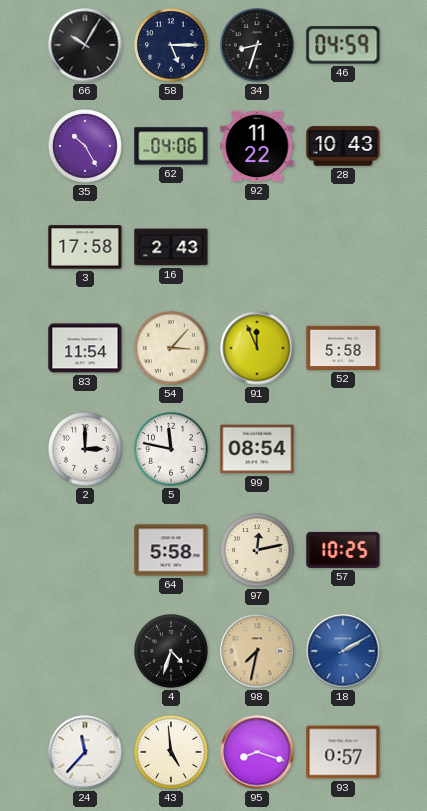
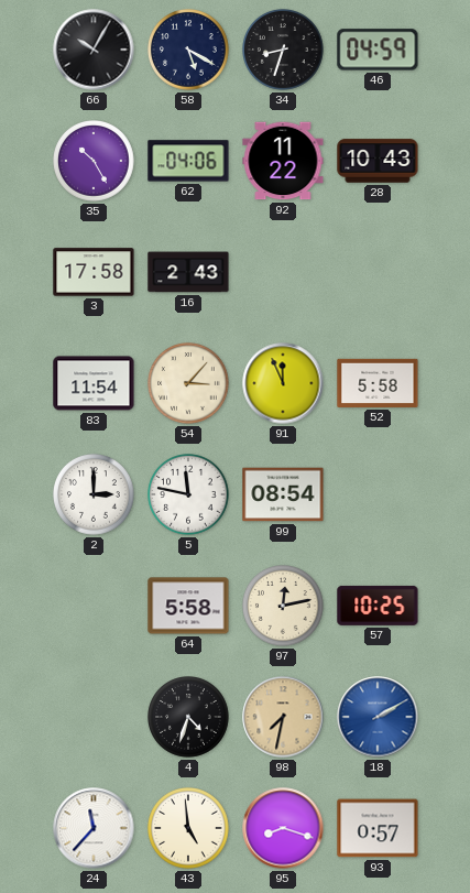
58: 5:15 -> 5:20 (189, 51)
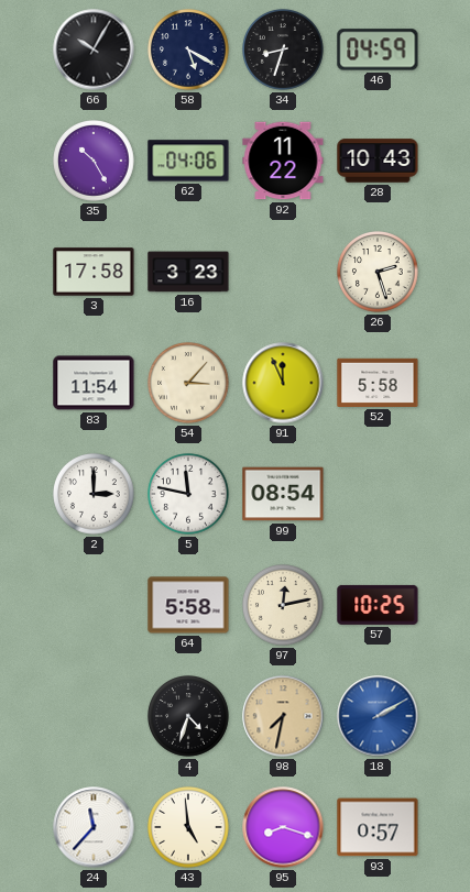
16: 2:43 -> 3:23 (188, 272)
26: none -> 2:27 (379, 273)
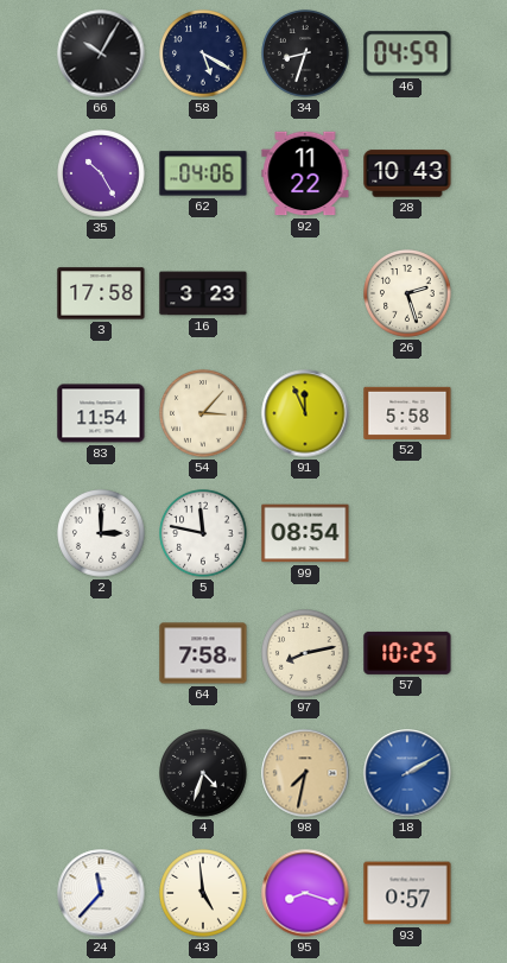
64: 5:58 -> 7:58 (203, 653)
97: 12:13 -> 8:13 (306, 654)
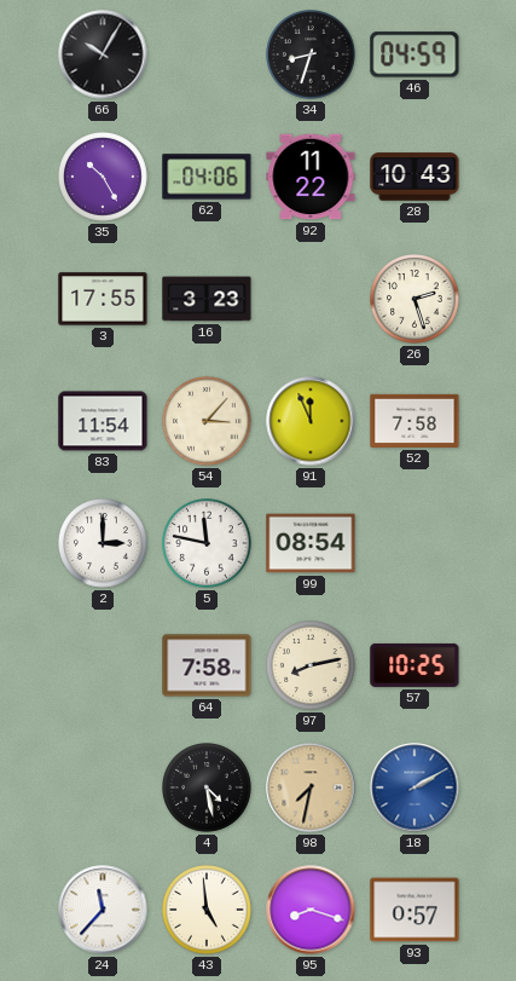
58: 5:20 -> none (204, 55)
3: 17:58 -> 17:55 (103, 299)
52: 5:58 -> 7:58 (414, 421)
4: 4:33 -> 4:28 (208, 789)
